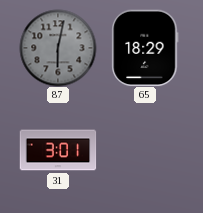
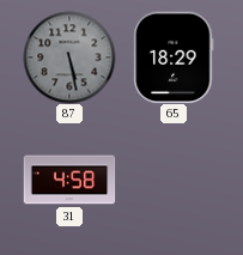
87: 6:02 -> 5:28 (69, 57)
31: 3:01 -> 4:58 (69, 180)
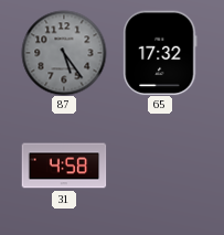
87: 5:28 -> 5:24 (64, 53)
65: 18:29 -> 17:32 (160, 53)
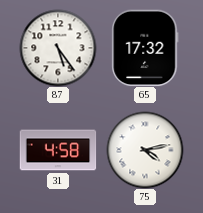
87 dial: grey -> white (58, 48)
75: none -> 4:13 (145, 150)
